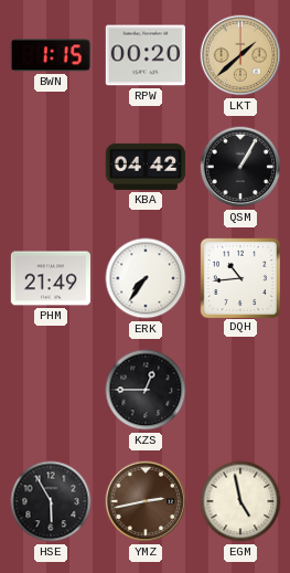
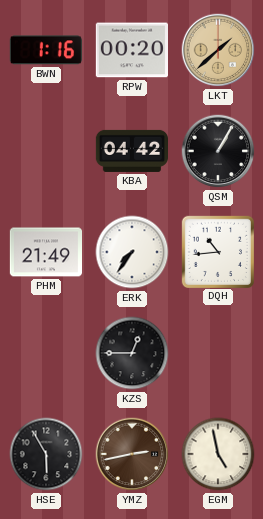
BWN: 1:15 -> 1:16 (46, 50)
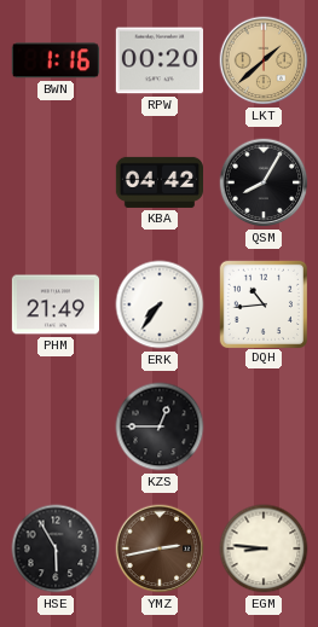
QSM: 1:05 -> 8:05 (264, 182)
EGM: 4:58 -> 8:46 (264, 548)
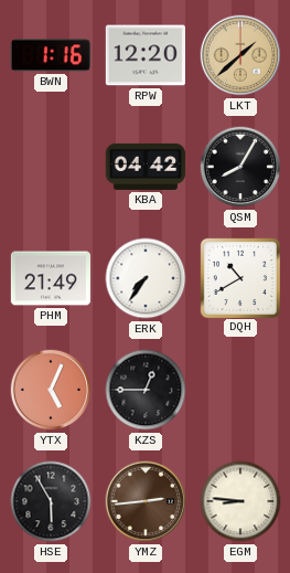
RPW: 00:20 -> 12:20 (144, 55)
DQH: 10:44 -> 10:40 (239, 277)
YTX: none -> 5:04 (51, 390)
YMZ: 2:43 -> 2:44 (146, 501)
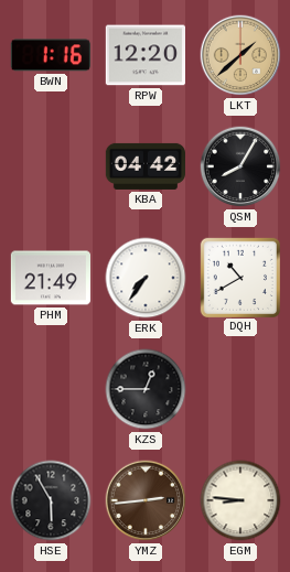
YTX: 5:04 -> none (51, 390)
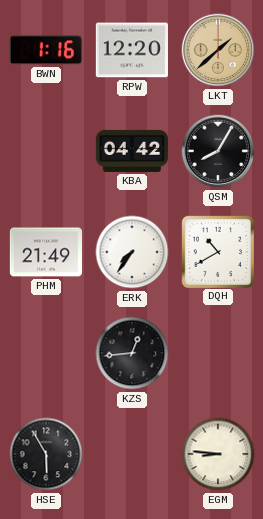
KZS: 12:45 -> 12:44 (132, 353)
YMZ: 2:44 -> none (146, 500)
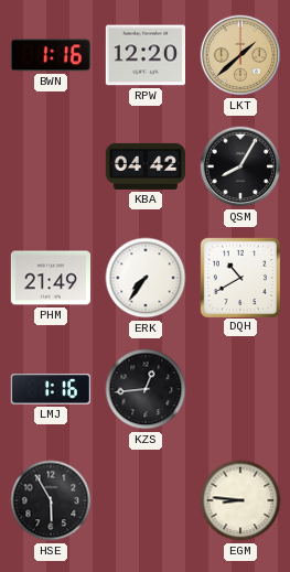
LMJ: none -> 1:16 (50, 389)
